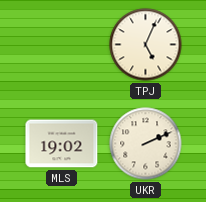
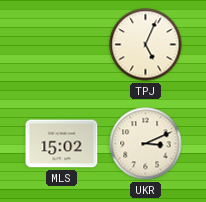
MLS: 19:02 -> 15:02 (62, 144)
UKR: 2:11 -> 3:11 (146, 144)
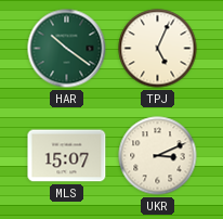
HAR: none -> 10:21 (67, 49)
MLS: 15:02 -> 15:07 (67, 156)
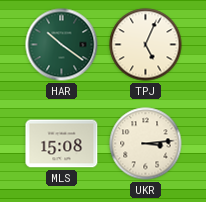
MLS: 15:07 -> 15:08 (62, 144)
UKR: 3:11 -> 3:14 (146, 144)
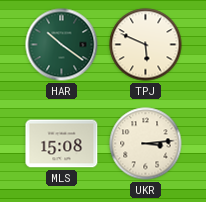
TPJ: 5:04 -> 5:49 (146, 45)
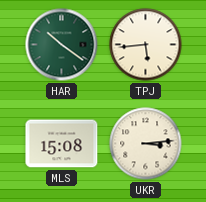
TPJ: 5:49 -> 5:44 (146, 45)
